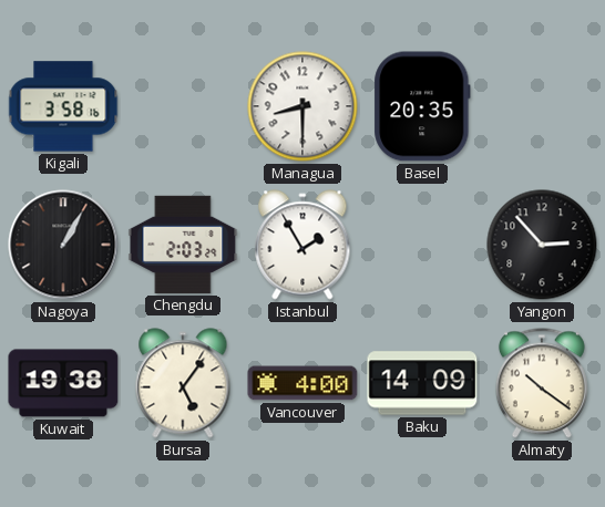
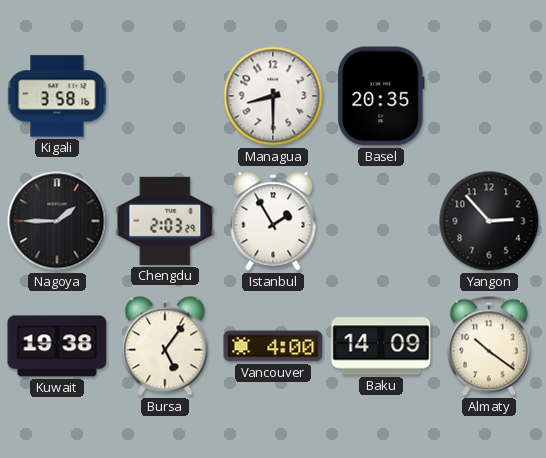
Nagoya: 1:05 -> 1:45 (57, 221)
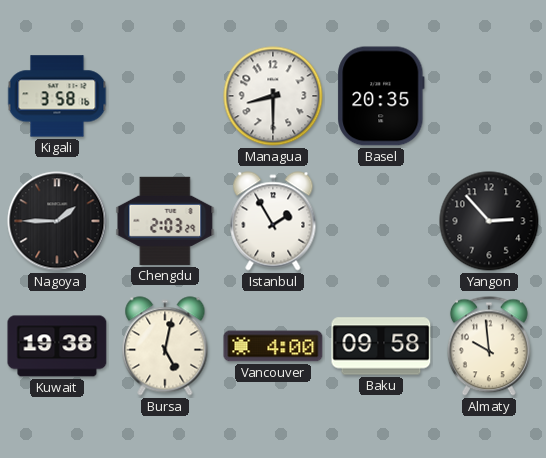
Bursa: 5:06 -> 5:02 (165, 346)
Baku: 14:09 -> 09:58 (381, 346)
Almaty: 10:21 -> 9:59 (489, 346)
